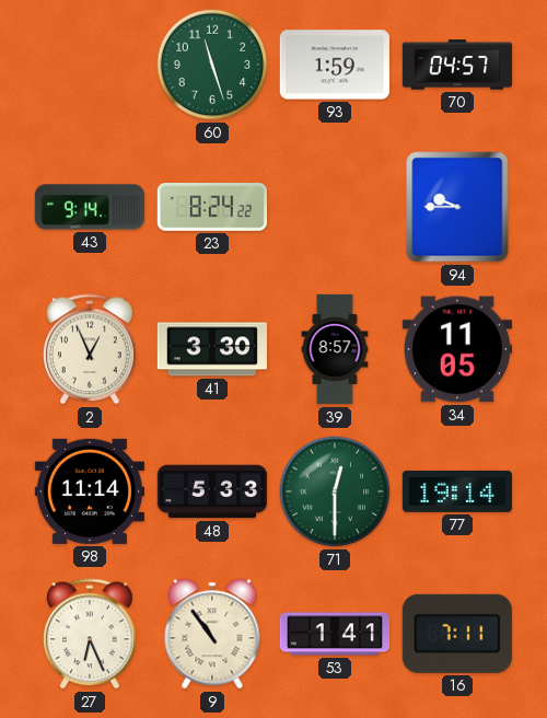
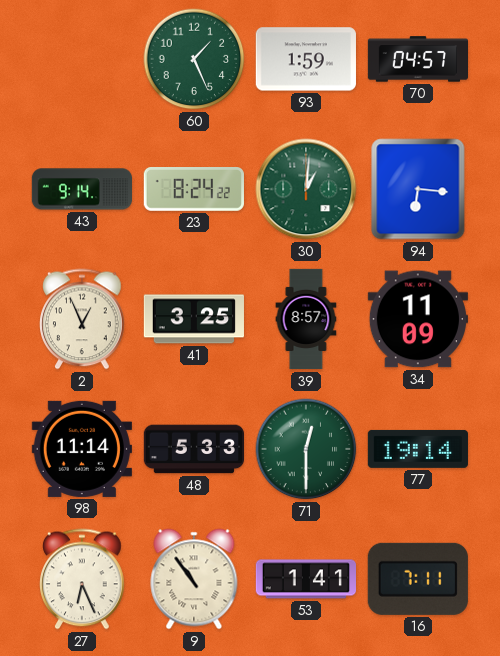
60: 11:27 -> 1:26 (194, 59)
30: none -> 1:01 (306, 189)
94: 9:45 -> 6:16 (418, 189)
41: 3:30 -> 3:25 (193, 319)
34: 11:05 -> 11:09 (418, 319)
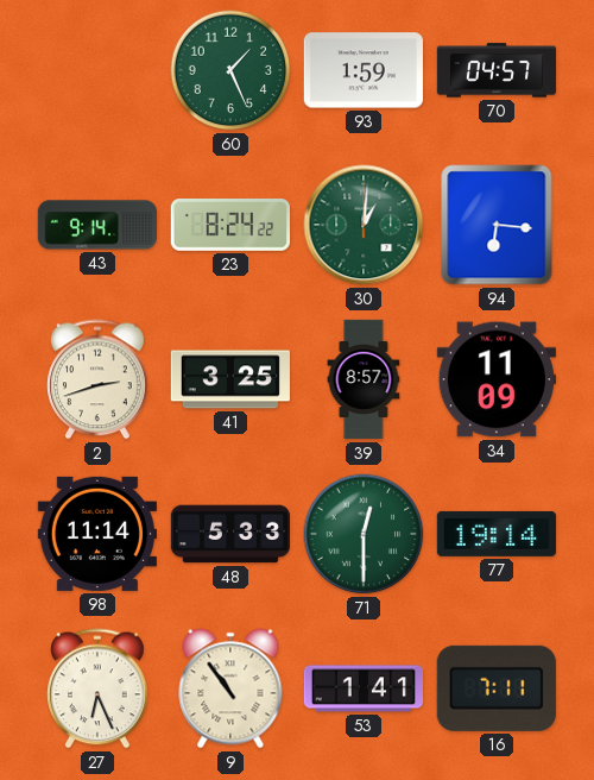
2: 12:56 -> 2:42 (97, 379)
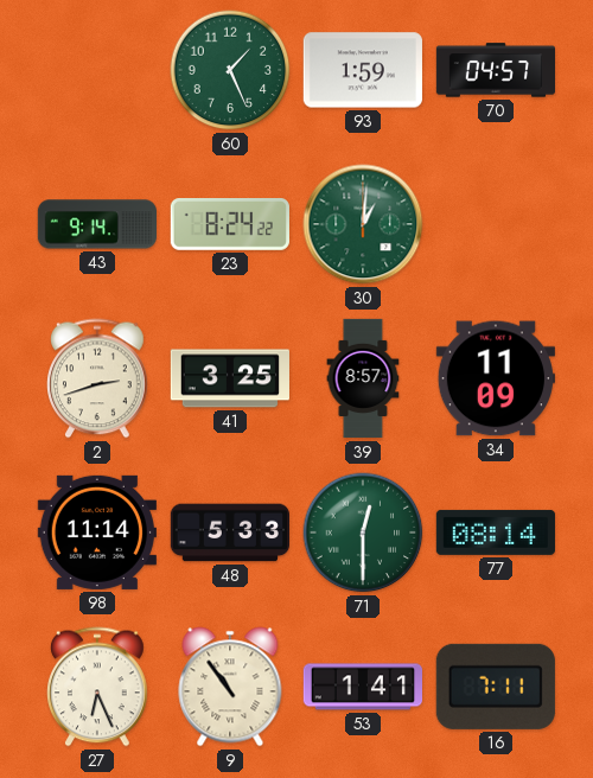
94: 6:16 -> none (497, 225)
77: 19:14 -> 08:14 (496, 533)
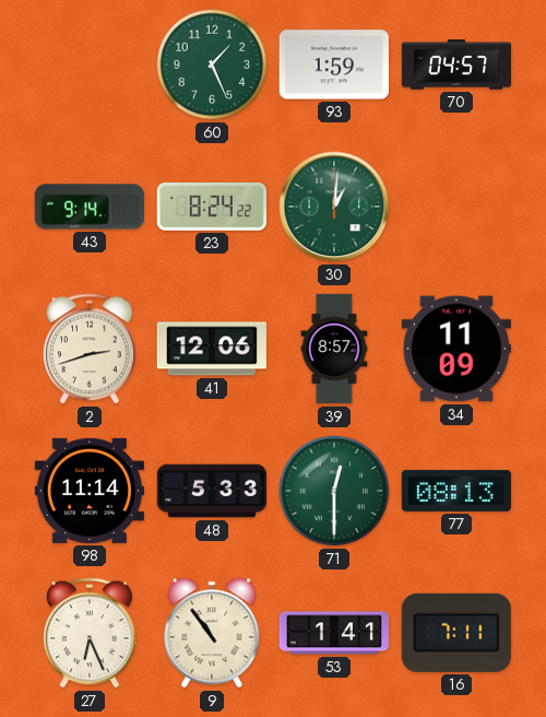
41: 3:25 -> 12:06 (211, 349)
77: 08:14 -> 08:13 (456, 491)
